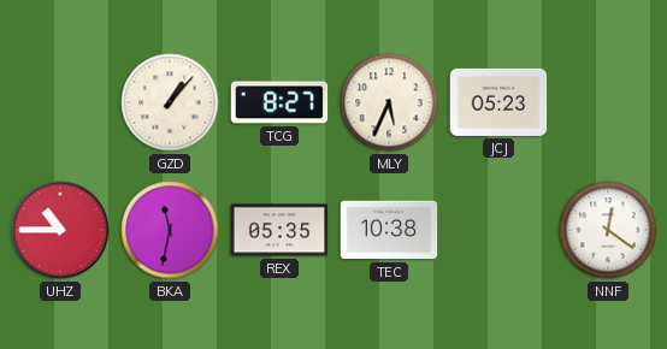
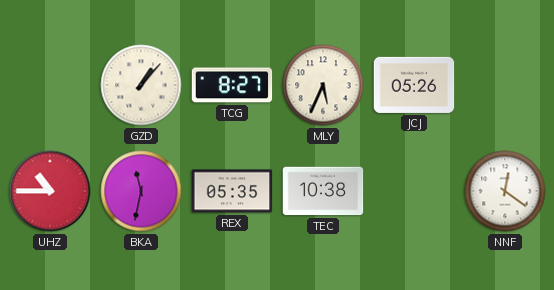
JCJ: 05:23 -> 05:26 (414, 85)
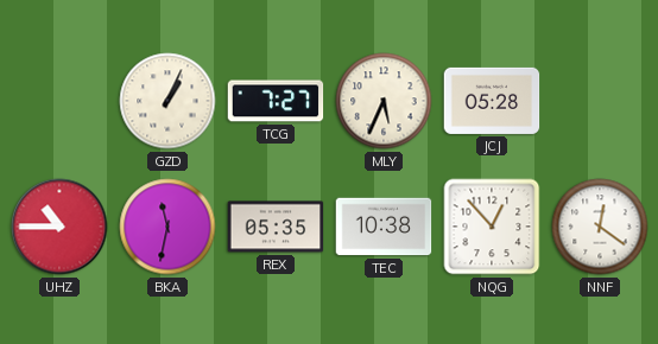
GZD: 1:07 -> 1:04 (167, 101)
TCG: 8:27 -> 7:27 (276, 101)
JCJ: 05:26 -> 05:28 (492, 101)
NQG: none -> 12:53 (492, 227)
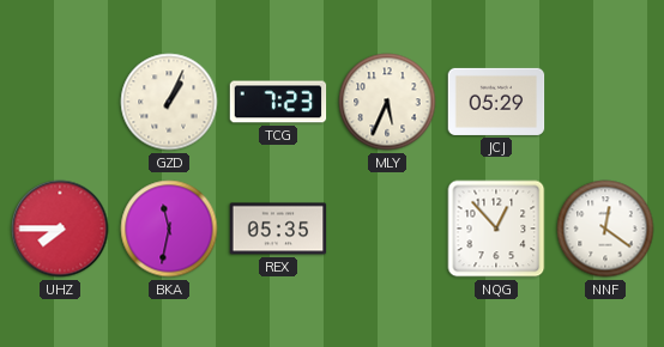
TCG: 7:27 -> 7:23 (278, 102)
JCJ: 05:28 -> 05:29 (496, 102)
UHZ: 10:45 -> 7:45 (60, 229)
TEC: 10:38 -> none (384, 227)
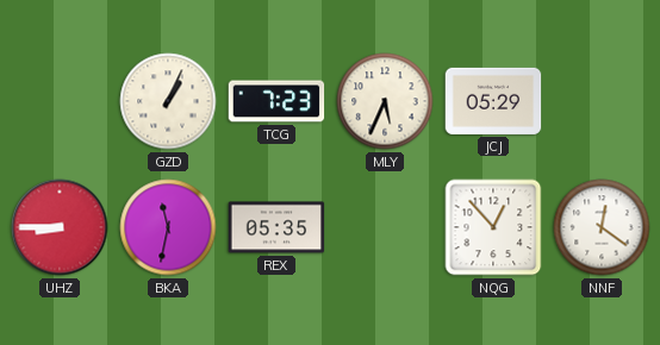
UHZ: 7:45 -> 8:45 (60, 227)
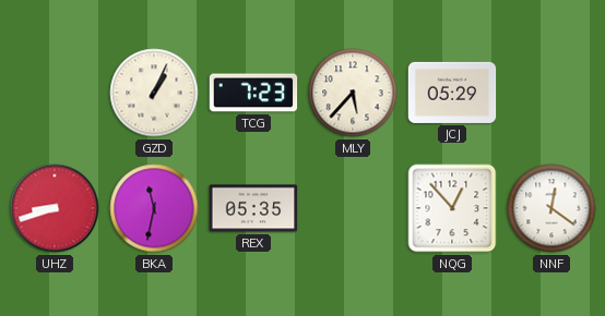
MLY: 5:34 -> 5:37 (353, 93)
UHZ: 8:45 -> 8:42 (55, 208)
